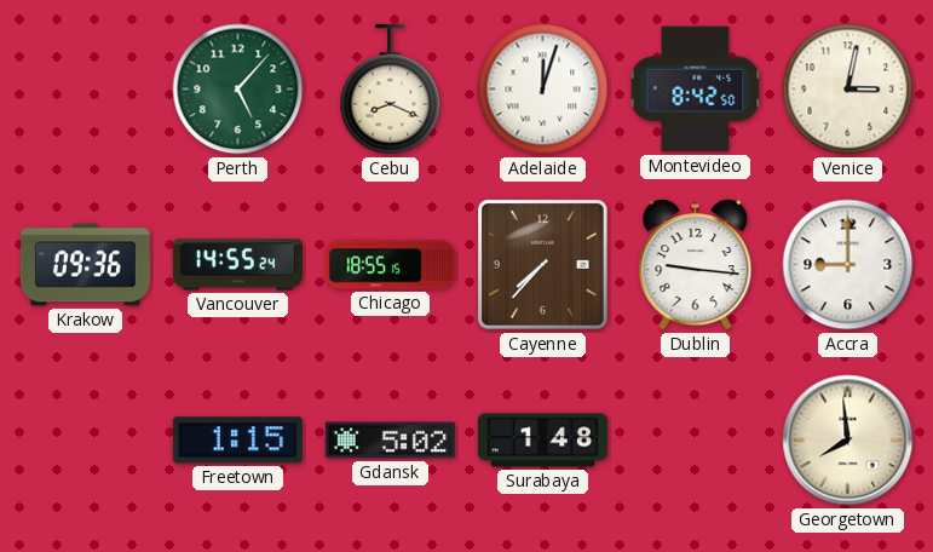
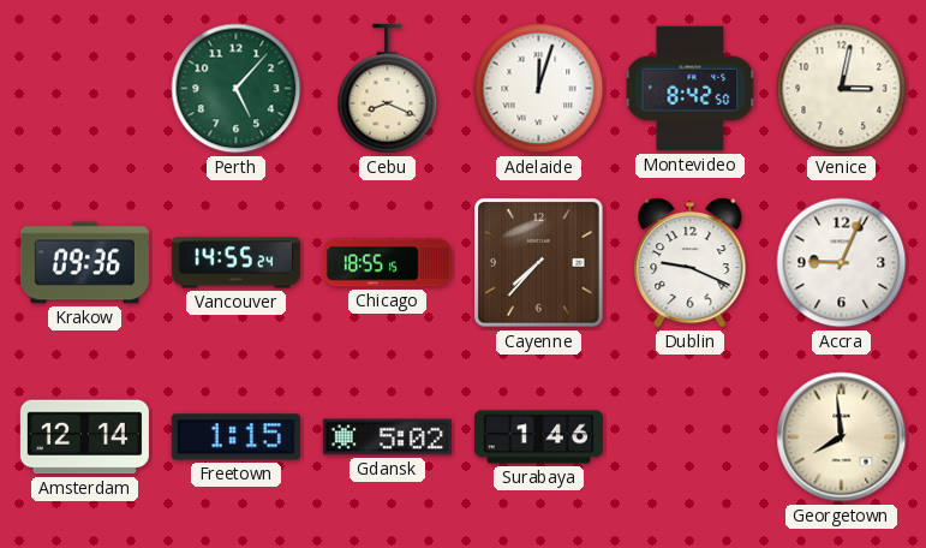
Dublin: 9:16 -> 9:19 (691, 263)
Accra: 9:00 -> 9:04 (842, 263)
Amsterdam: none -> 12:14 (84, 437)
Surabaya: 1:48 -> 1:46 (538, 437)
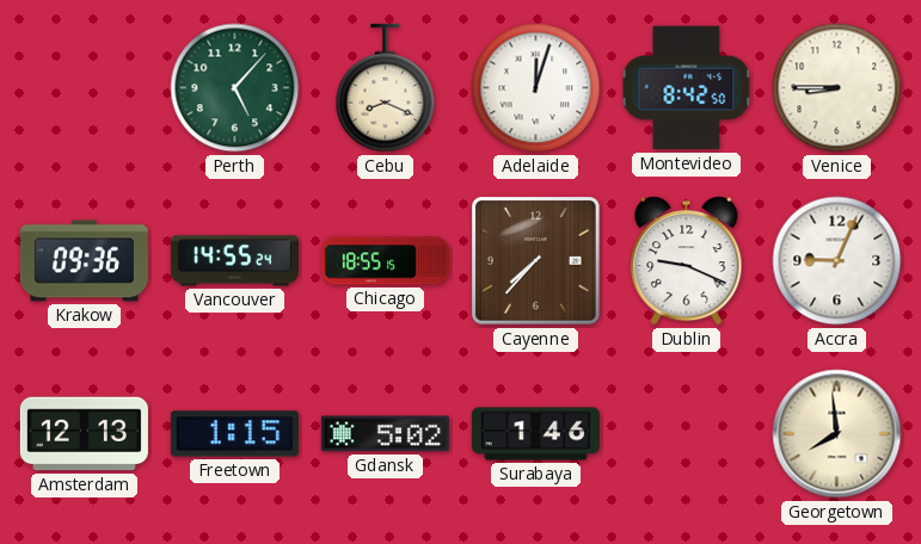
Venice: 3:02 -> 8:45 (837, 88)
Amsterdam: 12:14 -> 12:13 (84, 434)
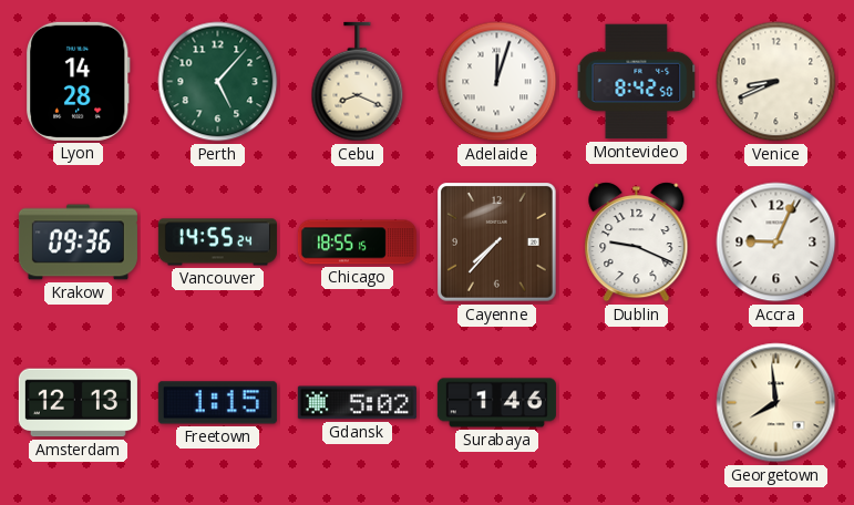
Lyon: none -> 14:28 (79, 81)
Venice: 8:45 -> 8:41 (776, 82)
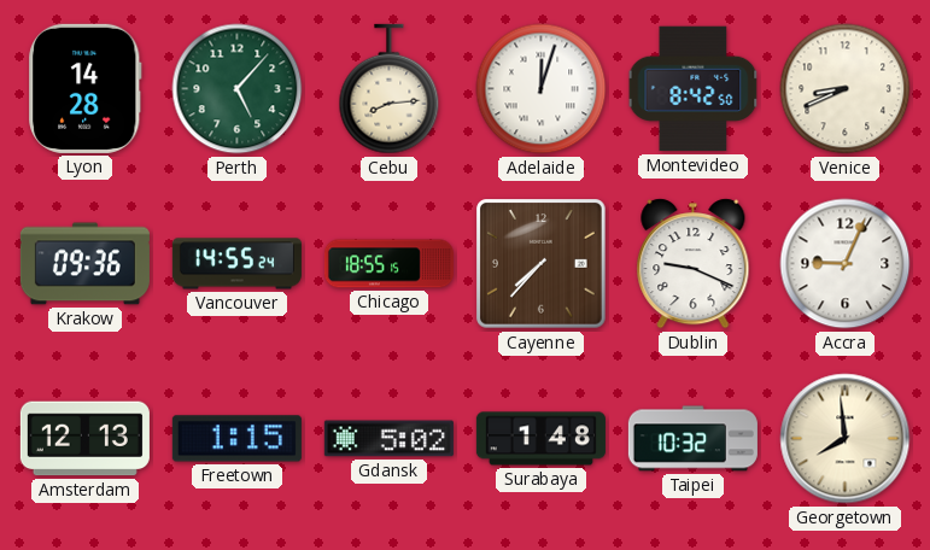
Cebu: 8:19 -> 8:14 (390, 89)
Surabaya: 1:46 -> 1:48 (540, 439)
Taipei: none -> 10:32 (692, 439)
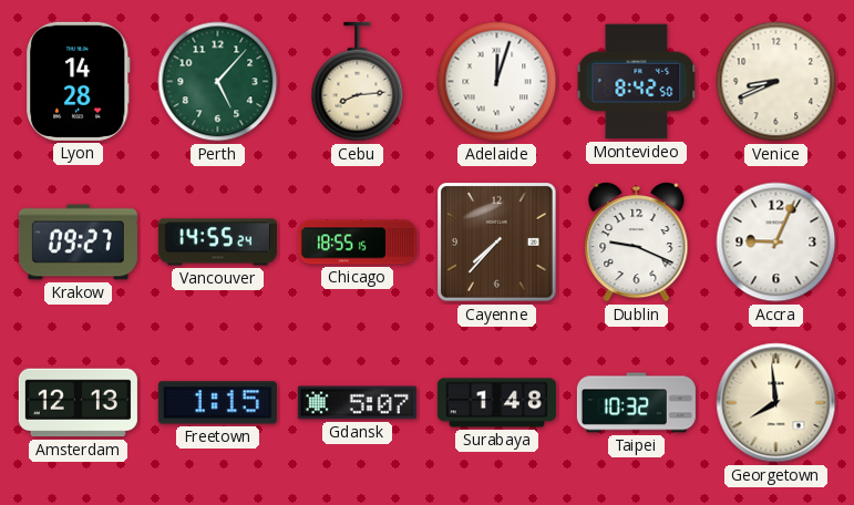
Krakow: 09:36 -> 09:27 (78, 243)
Gdansk: 5:02 -> 5:07 (357, 403)
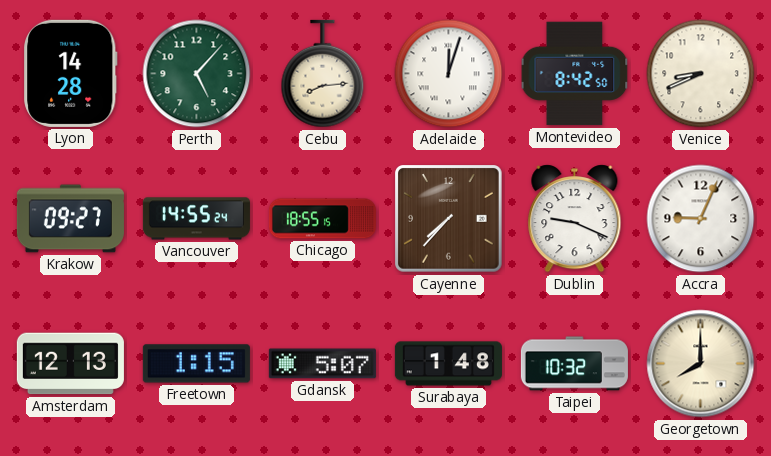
Georgetown: 7:59 -> 8:00 (701, 364)
